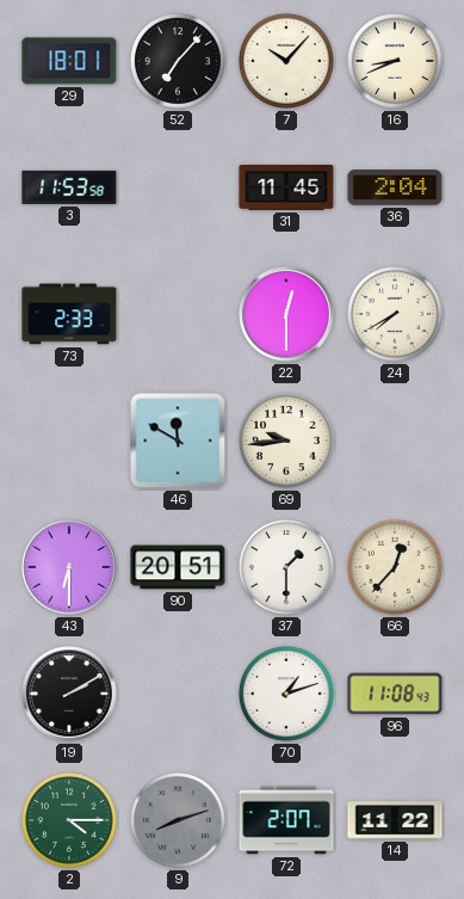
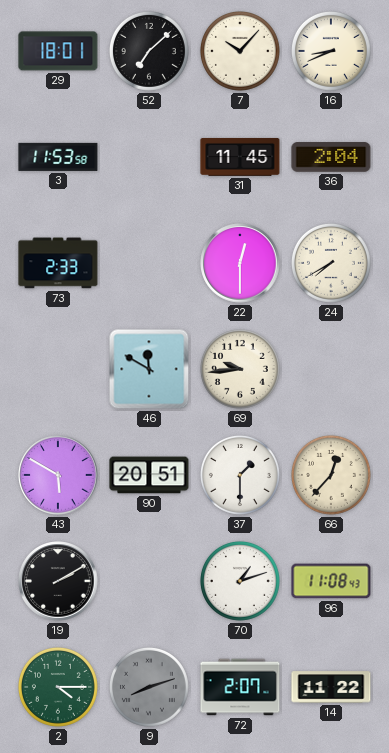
52: 7:07 -> 7:08 (149, 51)
43: 6:30 -> 5:50 (58, 475)
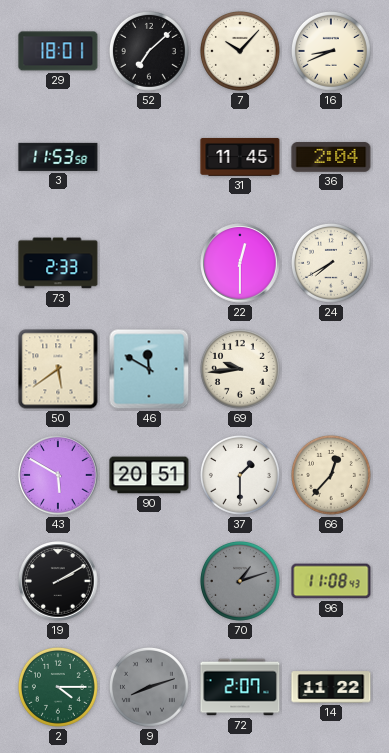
50: none -> 5:39 (58, 369)
70 dial: white -> grey (240, 581)
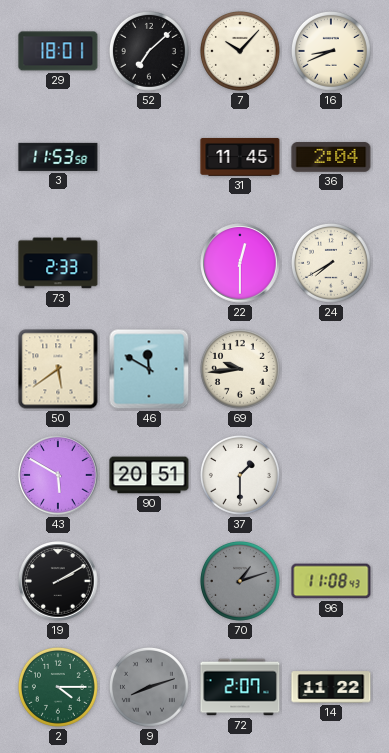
66: 12:37 -> none (331, 475)
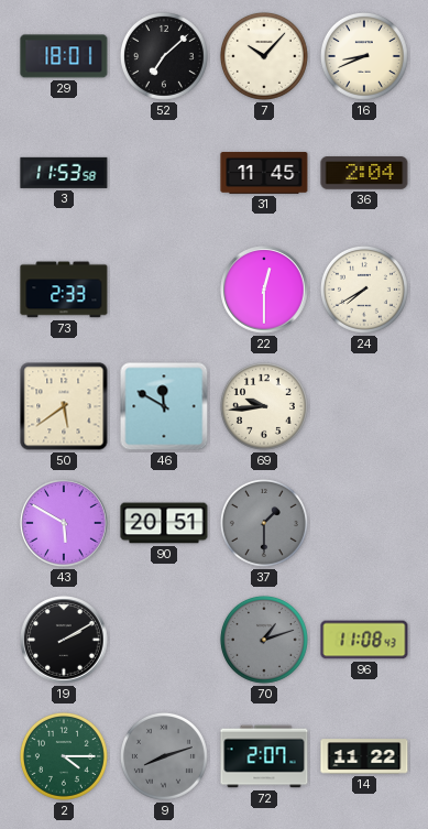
37 dial: white -> grey (264, 523)
